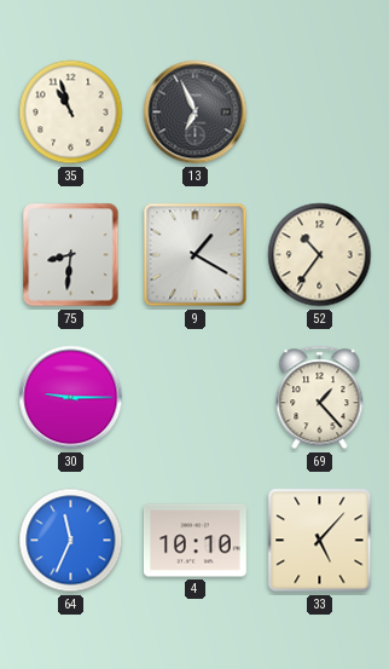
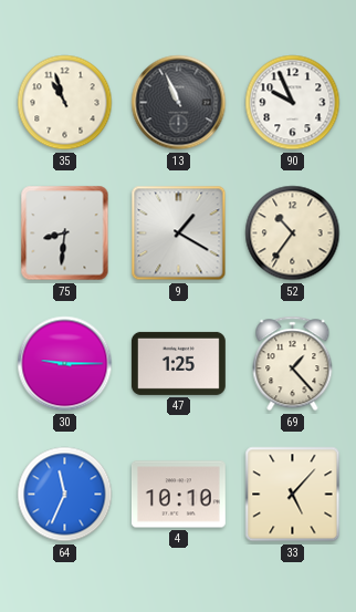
13: 6:56 -> 10:56 (179, 103)
90: none -> 9:56 (293, 103)
47: none -> 1:25 (178, 363)
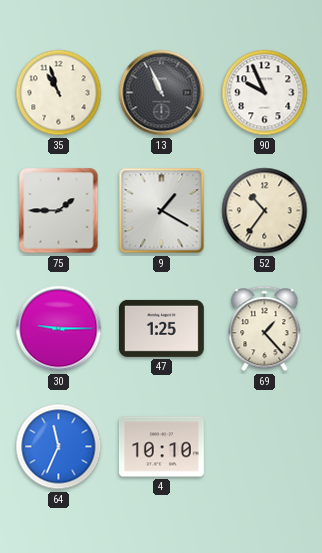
75: 8:31 -> 1:45 (59, 211)
33: 5:07 -> none (293, 495)
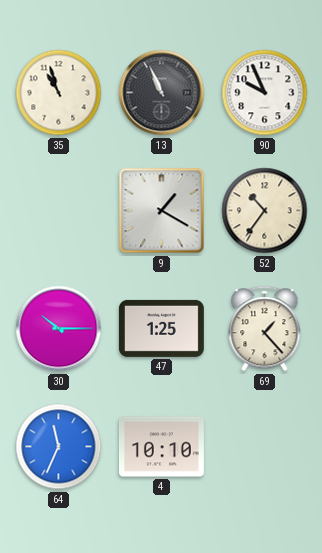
75: 1:45 -> none (59, 211)
30: 9:15 -> 10:15 (59, 329)
